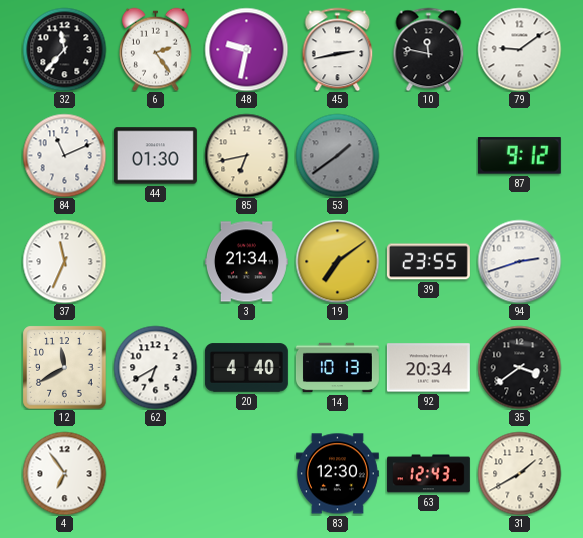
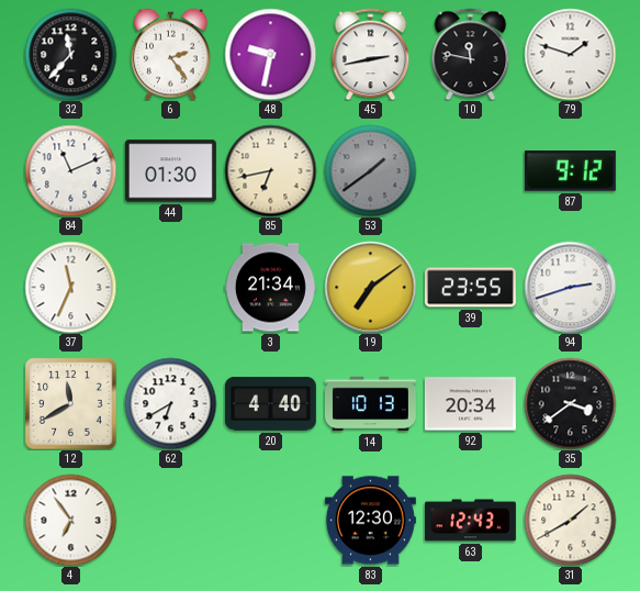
79: 9:09 -> 1:48 (570, 54)
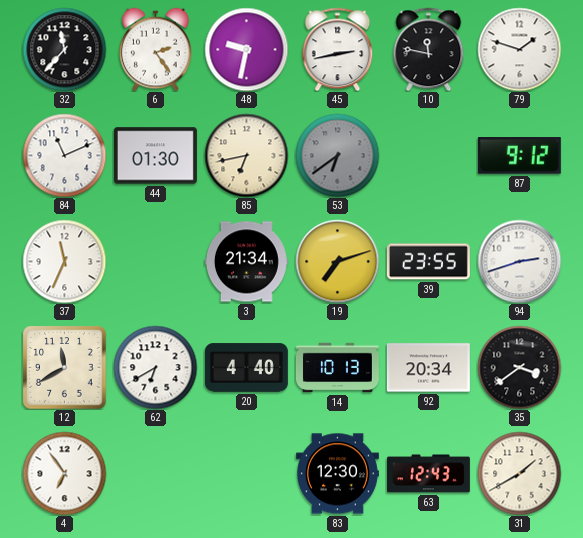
53: 1:39 -> 6:39 (337, 155)
19: 7:09 -> 7:12 (337, 261)
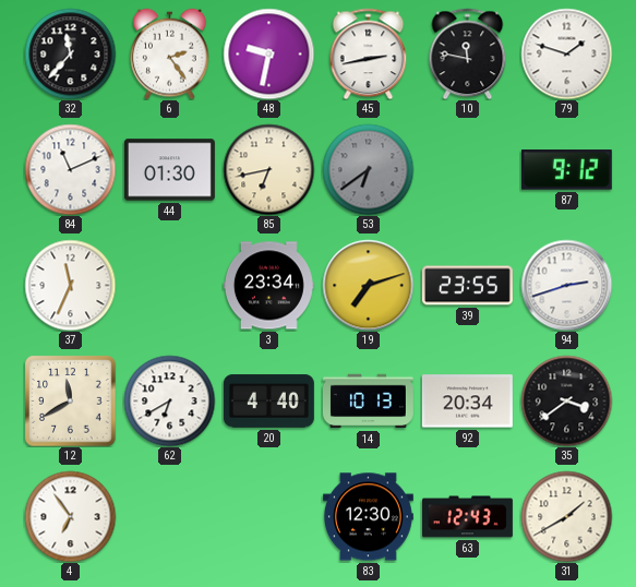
3: 21:34 -> 23:34 (268, 286)
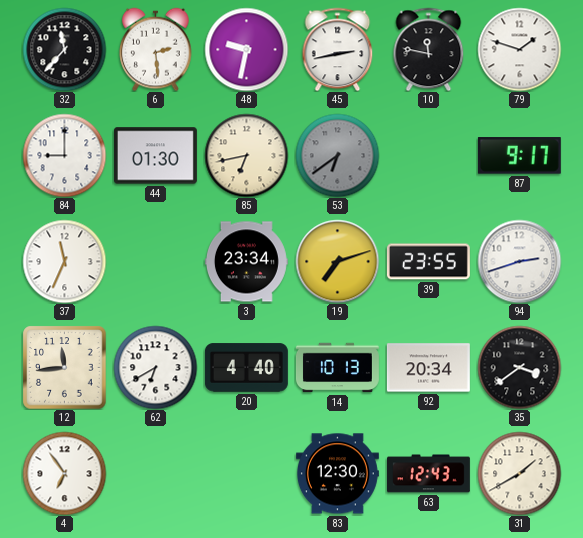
6: 2:24 -> 2:29 (156, 49)
84: 11:11 -> 9:00 (64, 155)
87: 9:12 -> 9:17 (519, 156)
12: 11:40 -> 11:44 (64, 367)
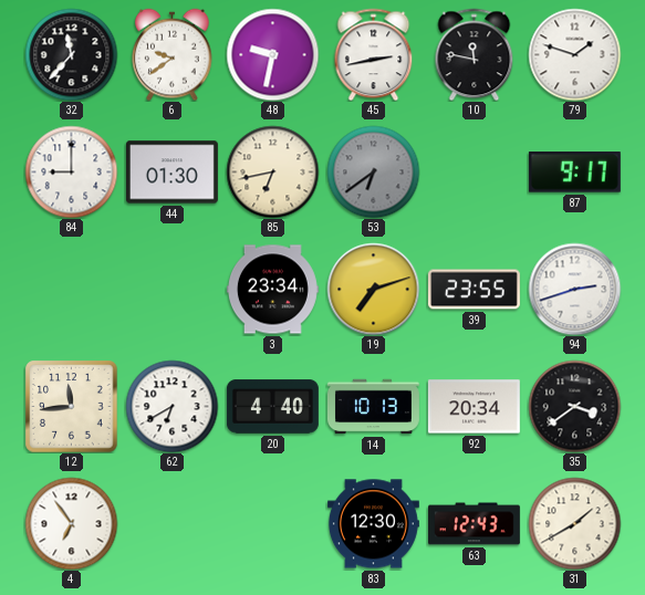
6: 2:29 -> 9:39 (173, 54)
37: 11:34 -> none (64, 261)
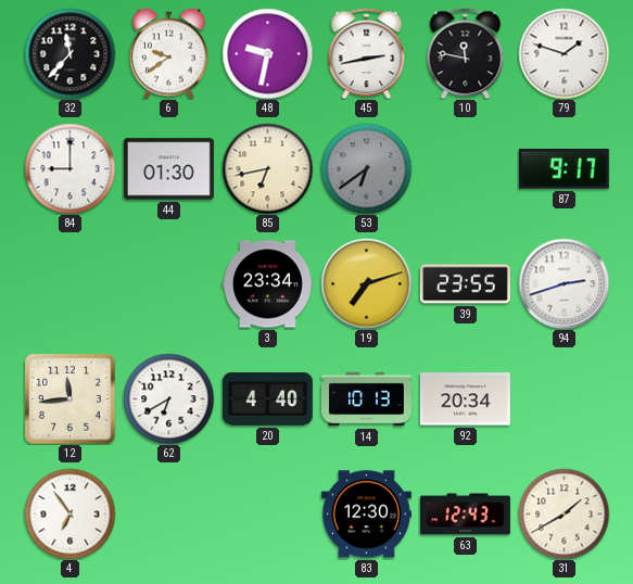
35: 3:39 -> none (574, 406)
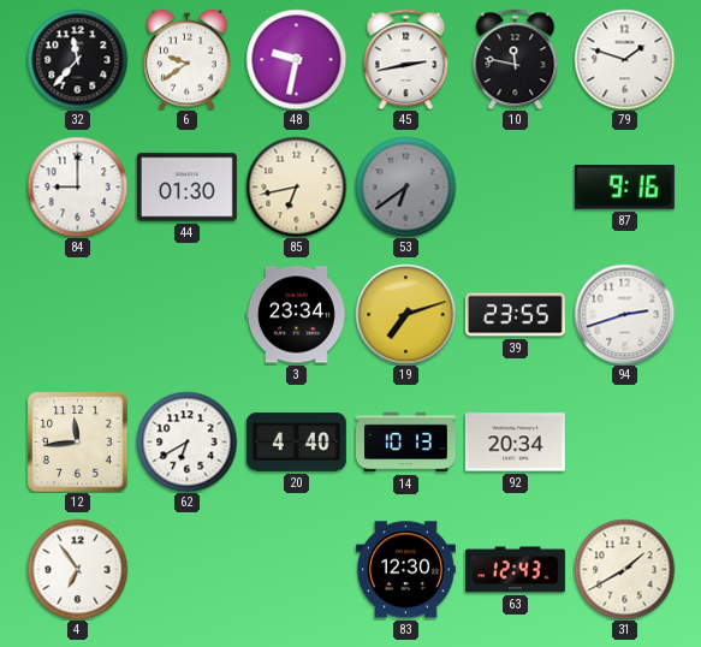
87: 9:17 -> 9:16 (624, 188)
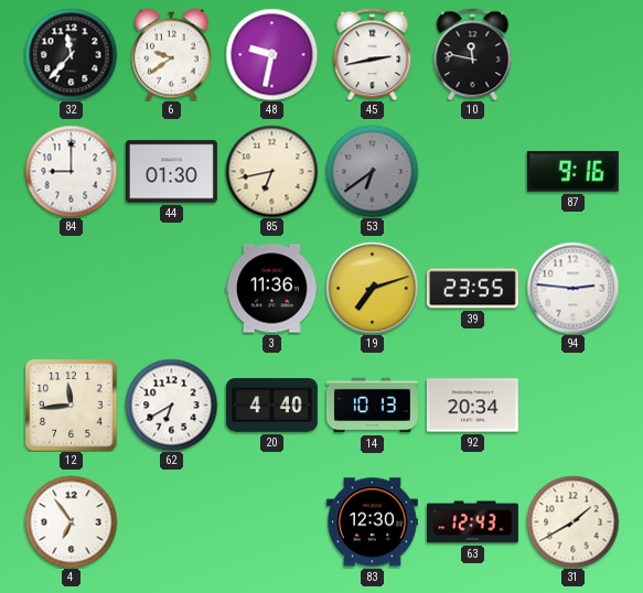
79: 1:48 -> none (624, 59)
3: 23:34 -> 11:36 (271, 289)
94: 2:42 -> 2:46 (572, 288)
